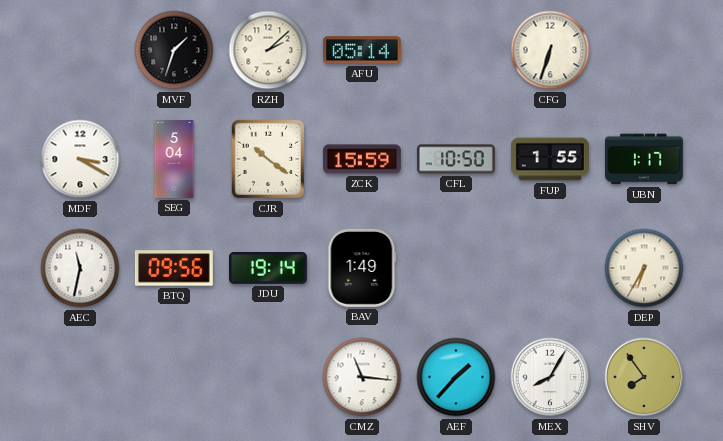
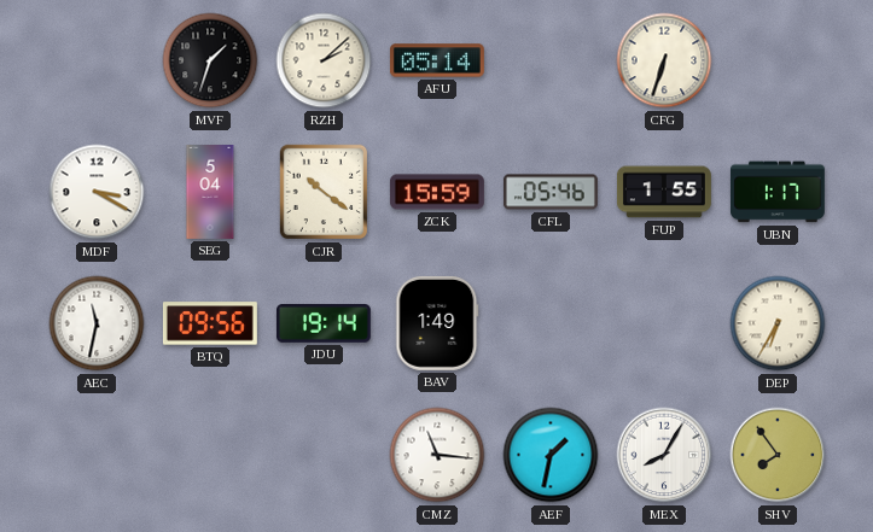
CFL: 10:50 -> 05:46 (551, 192)
AEF: 1:37 -> 1:32 (551, 455)
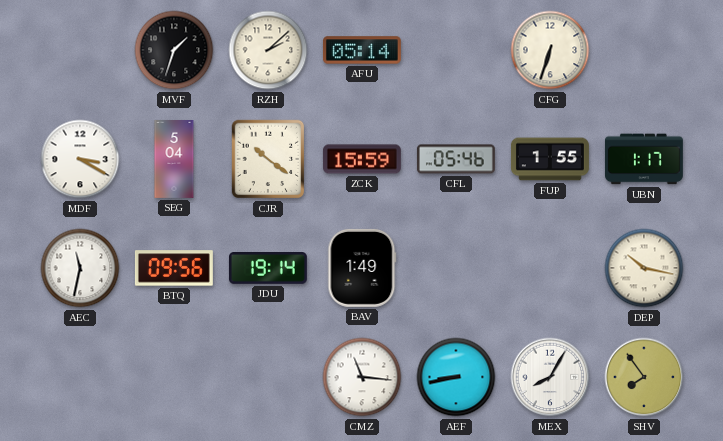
DEP: 6:35 -> 10:17 (644, 268)
AEF: 1:32 -> 8:43 (456, 377)
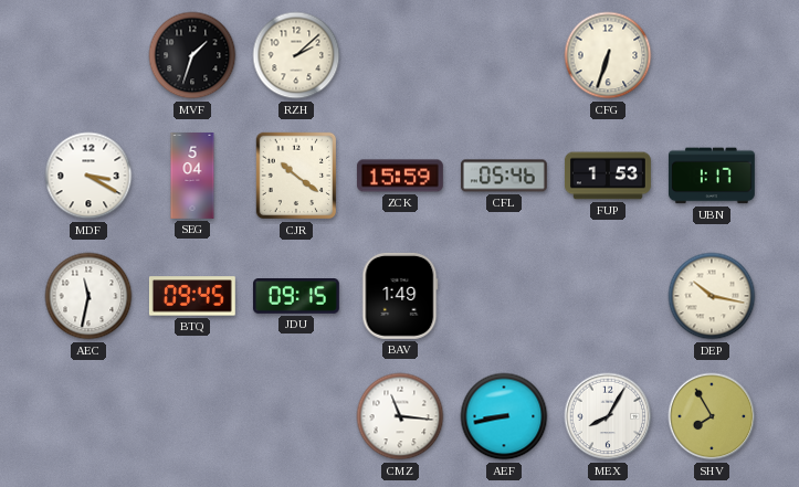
AFU: 05:14 -> none (362, 50)
FUP: 1:55 -> 1:53 (608, 176)
BTQ: 09:56 -> 09:45 (192, 296)
JDU: 19:14 -> 09:15 (296, 297)
SHV: 7:54 -> 7:55 (712, 416)
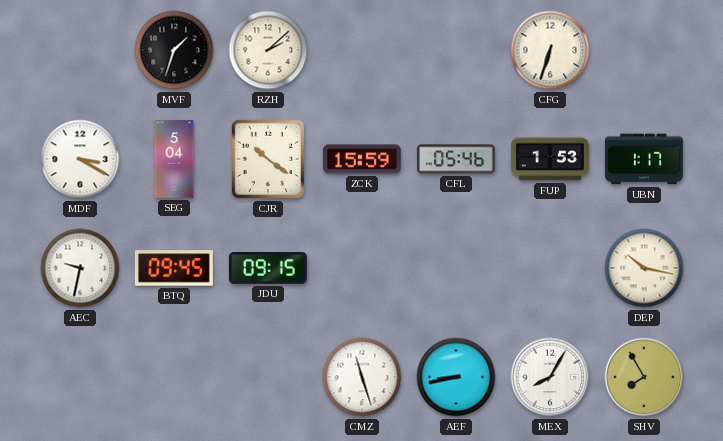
AEC: 11:32 -> 9:32 (80, 268)
BAV: 1:49 -> none (400, 296)
CMZ: 11:16 -> 11:27 (362, 377)
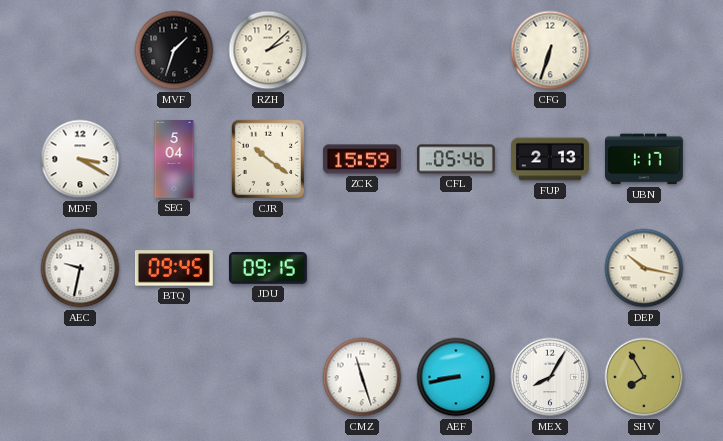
FUP: 1:53 -> 2:13 (550, 159)
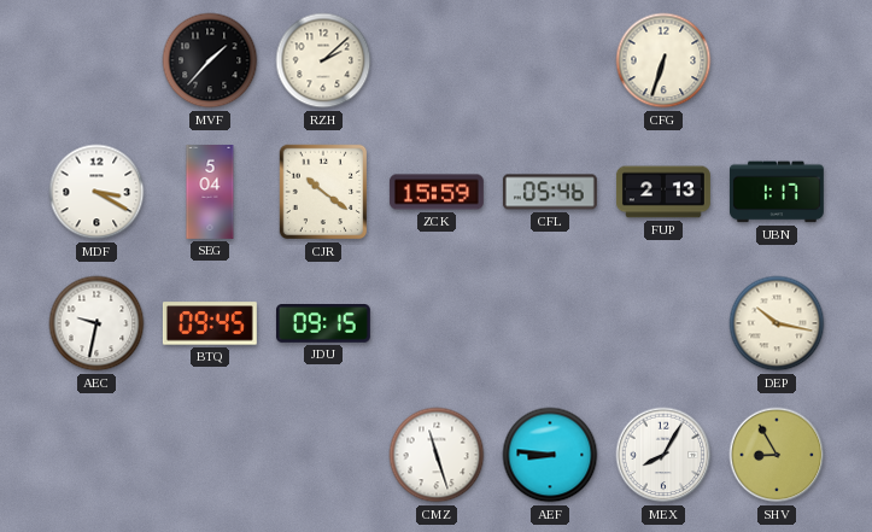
MVF: 1:33 -> 1:37 (210, 60)
AEF: 8:43 -> 8:46 (550, 455)
SHV: 7:55 -> 8:55 (777, 455)
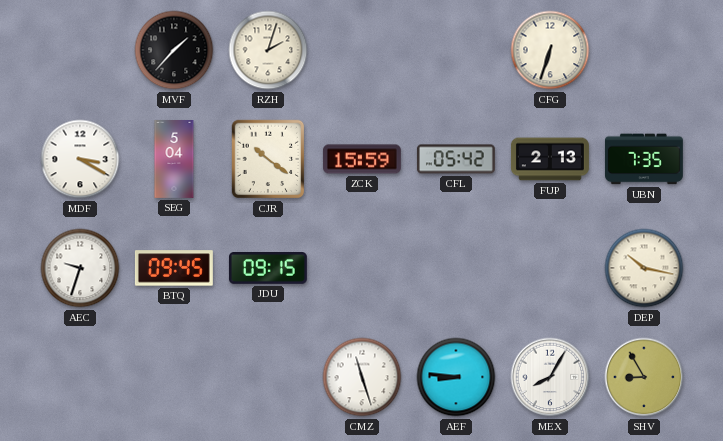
RZH: 2:08 -> 2:03 (268, 50)
CFL: 05:46 -> 05:42 (456, 159)
UBN: 1:17 -> 7:35 (644, 159)
AEC: 9:32 -> 9:33 (80, 268)
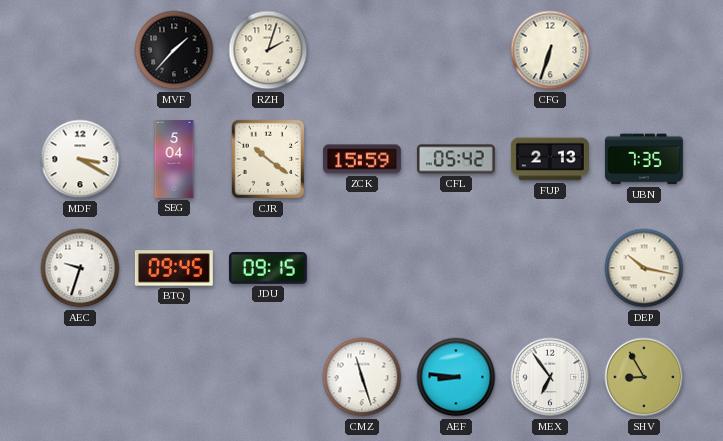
MEX: 8:05 -> 6:54 (550, 377)
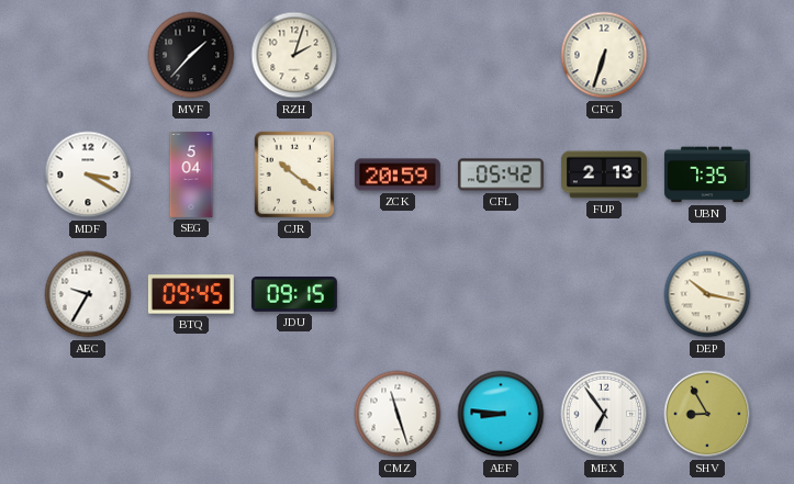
ZCK: 15:59 -> 20:59 (398, 175)
AEC: 9:33 -> 9:35 (88, 294)
